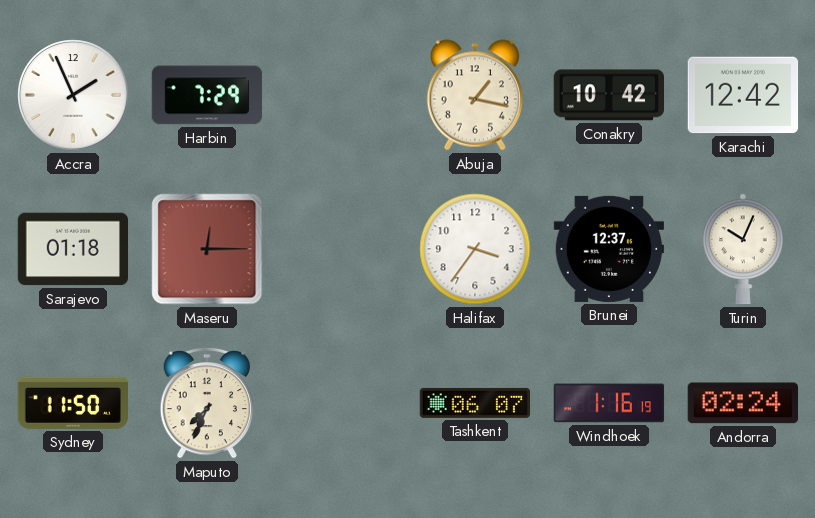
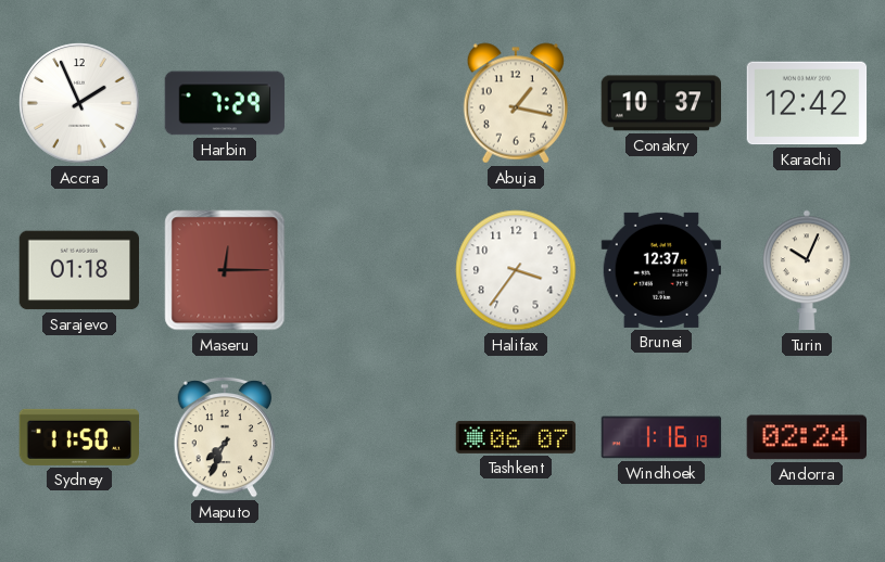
Conakry: 10:42 -> 10:37 (660, 103)
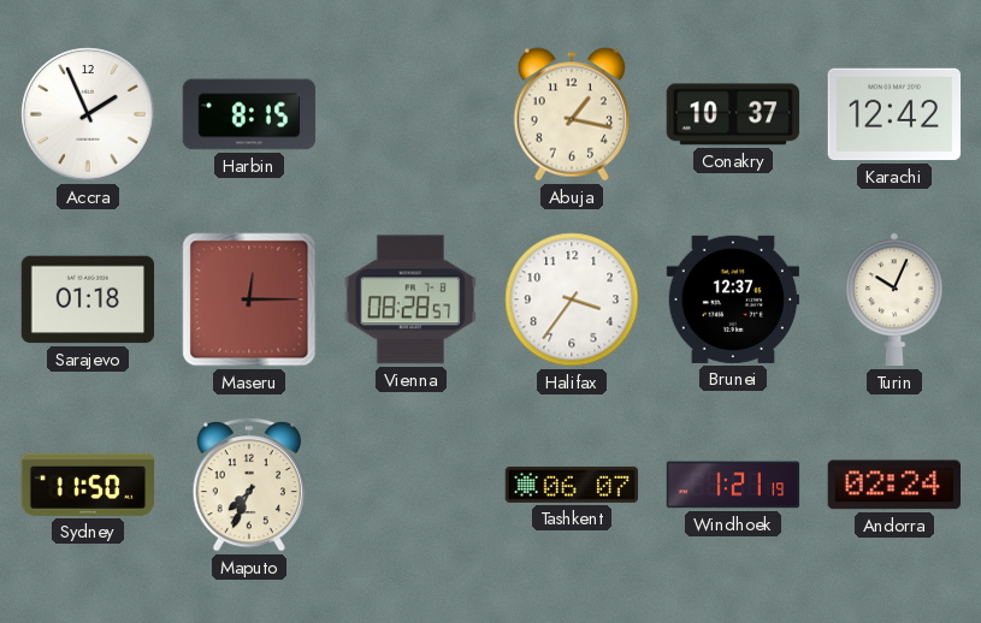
Harbin: 7:29 -> 8:15 (249, 114)
Vienna: none -> 08:28 (409, 299)
Windhoek: 1:16 -> 1:21 (733, 485)
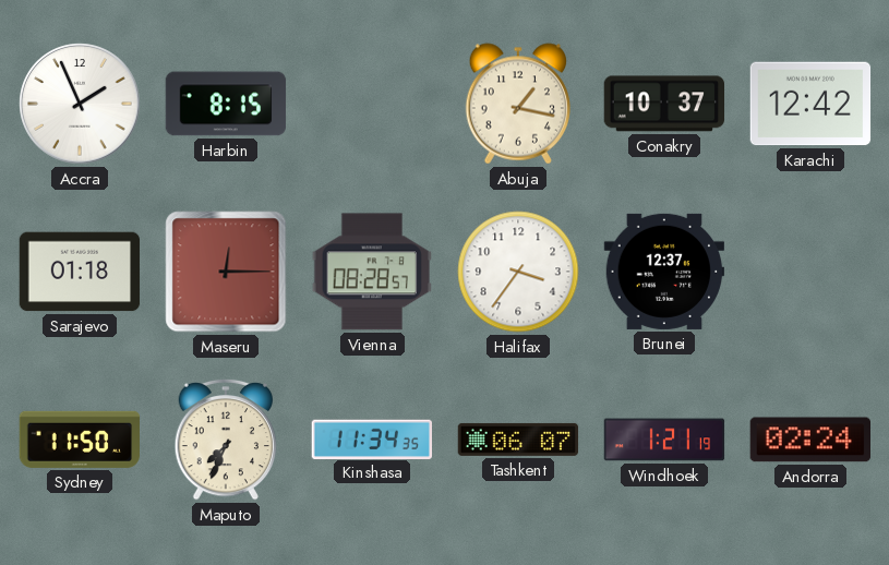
Turin: 10:04 -> none (894, 299)
Kinshasa: none -> 11:34 (371, 438)
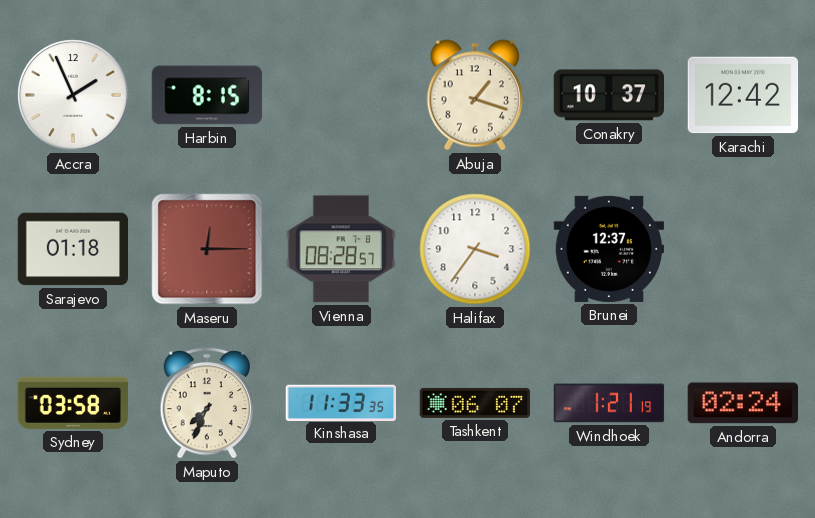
Abuja: 1:17 -> 1:18 (474, 95)
Sydney: 11:50 -> 03:58 (72, 403)
Kinshasa: 11:34 -> 11:33 (340, 402)
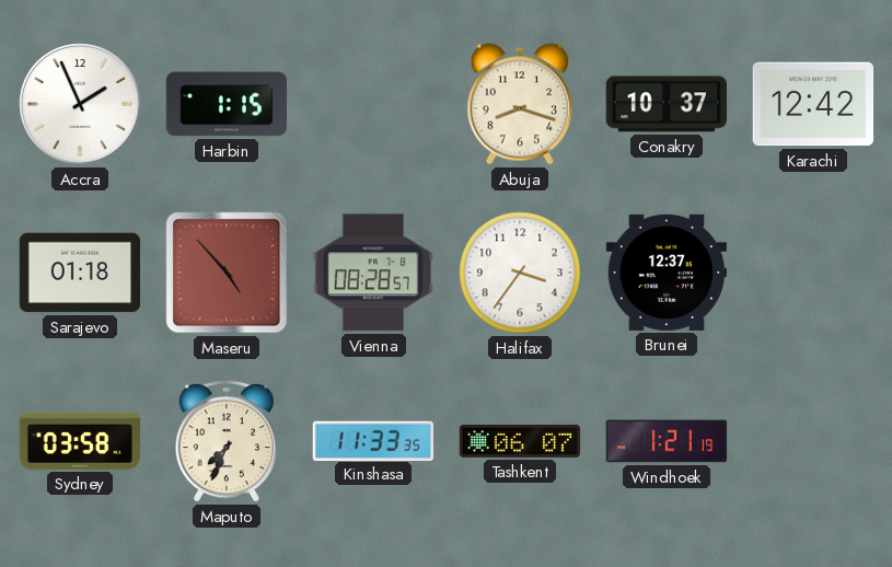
Harbin: 8:15 -> 1:15 (227, 104)
Abuja: 1:18 -> 8:18 (519, 104)
Maseru: 12:15 -> 4:53 (227, 273)
Andorra: 02:24 -> none (742, 403)
